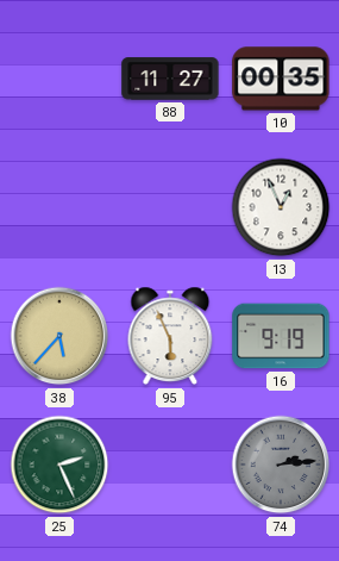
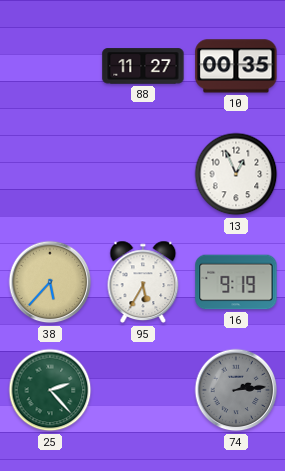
95: 5:56 -> 5:35 (143, 282)
25: 2:26 -> 2:23 (50, 390)
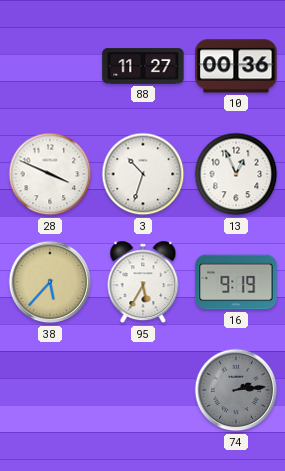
10: 00:35 -> 00:36 (236, 66)
28: none -> 3:49 (50, 174)
3: none -> 10:33 (143, 174)
25: 2:23 -> none (50, 390)
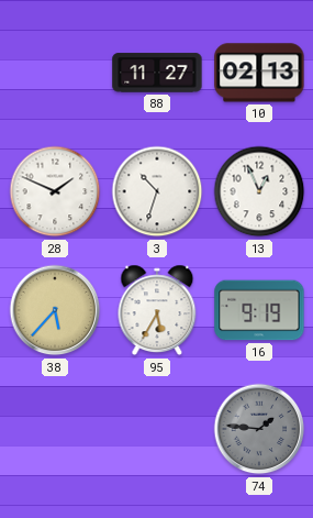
10: 00:36 -> 02:13 (259, 73)
28: 3:49 -> 1:49 (55, 191)
74: 2:14 -> 1:46 (259, 429)
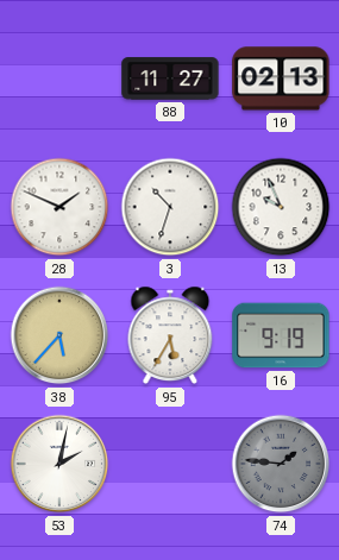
13: 12:56 -> 9:56 (281, 207)
53: none -> 2:02 (59, 464)
